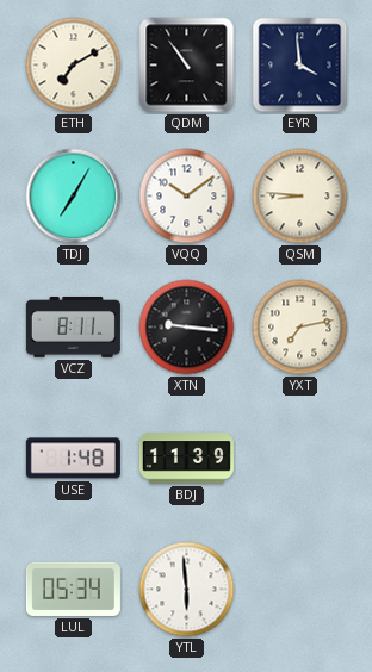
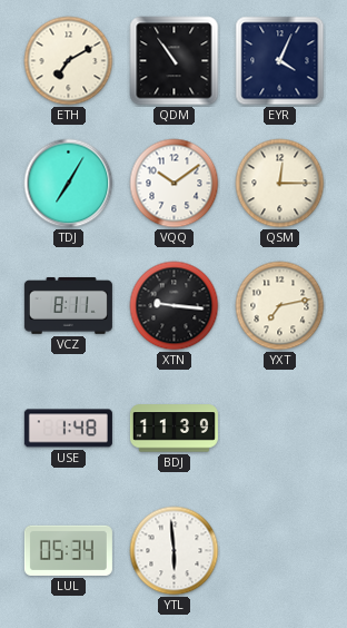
EYR: 3:59 -> 4:04 (280, 61)
QSM: 8:46 -> 12:15 (280, 184)
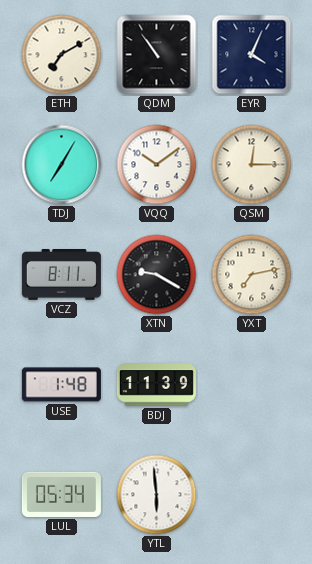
XTN: 9:16 -> 9:20 (157, 275)
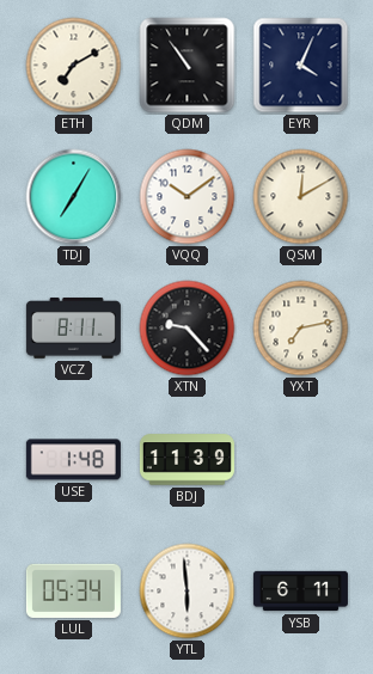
QSM: 12:15 -> 12:10 (301, 197)
XTN: 9:20 -> 9:23 (188, 329)
YSB: none -> 6:11 (300, 592)
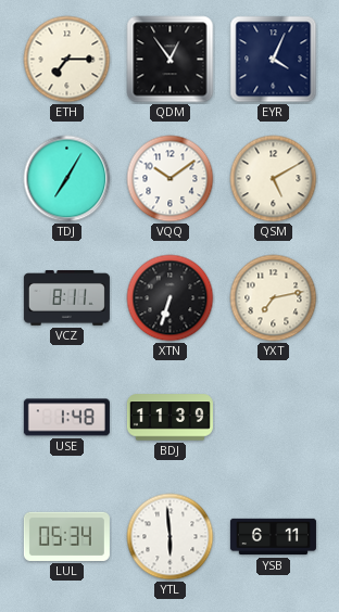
ETH: 7:10 -> 7:15 (67, 60)
QDM: 10:54 -> 12:54 (171, 60)
QSM: 12:10 -> 5:10 (274, 179)
XTN: 9:23 -> 6:33 (171, 298)
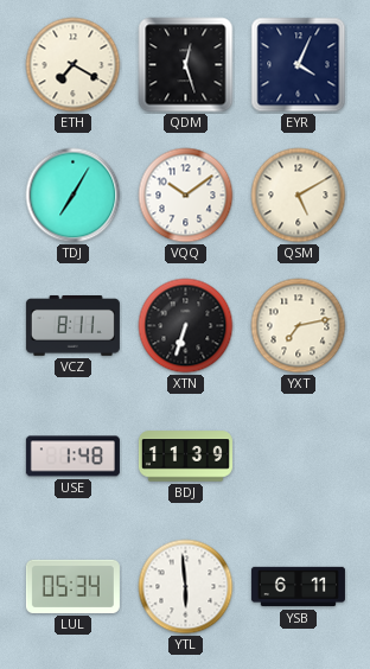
ETH: 7:15 -> 7:20 (74, 65)
QDM: 12:54 -> 12:27 (186, 65)
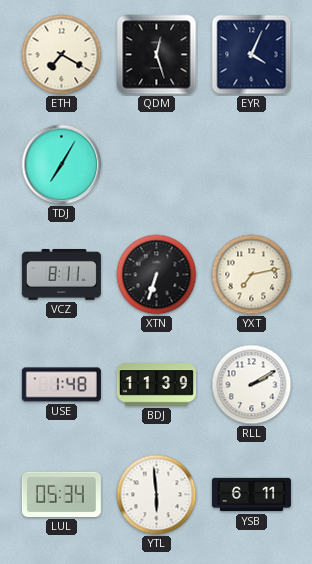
VQQ: 10:09 -> none (186, 196)
QSM: 5:10 -> none (299, 196)
RLL: none -> 2:10 (252, 385)
